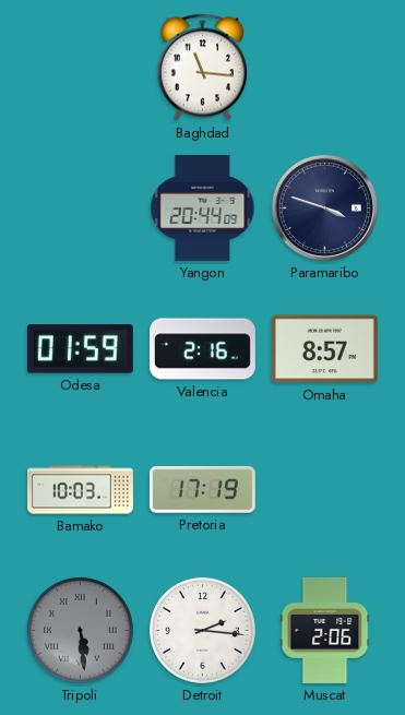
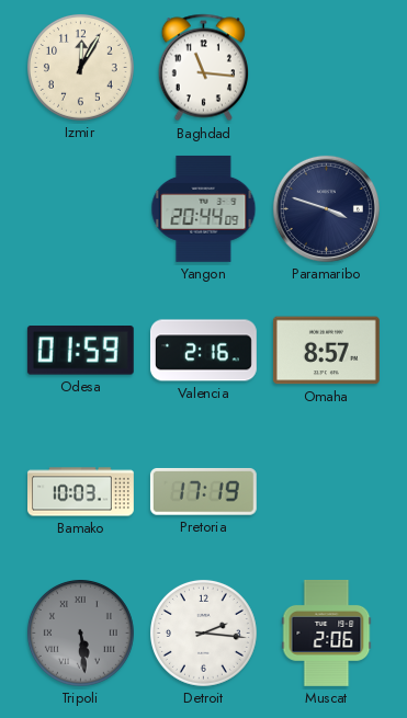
Izmir: none -> 12:05 (80, 67)
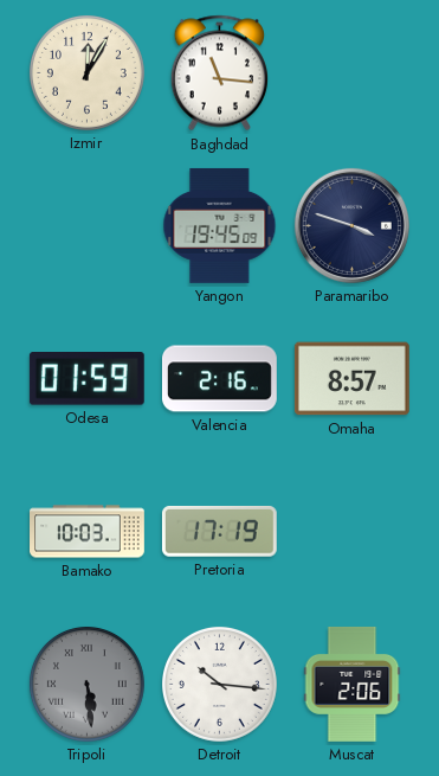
Yangon: 20:44 -> 19:45 (220, 225)
Detroit: 2:16 -> 10:16 (219, 684)
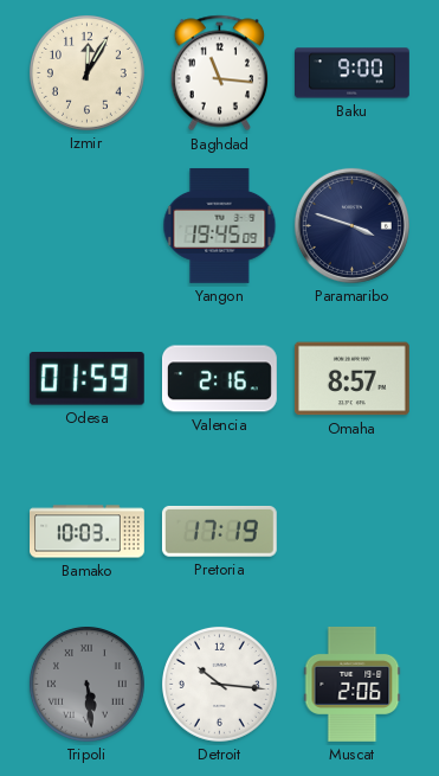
Baku: none -> 9:00 (353, 73)
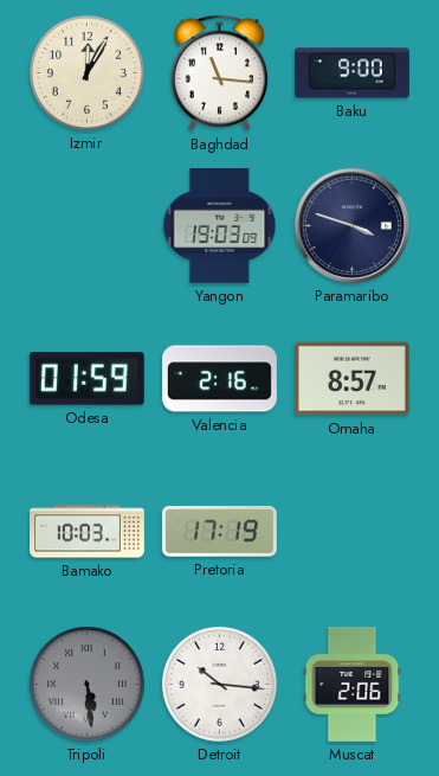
Yangon: 19:45 -> 19:03 (220, 225)
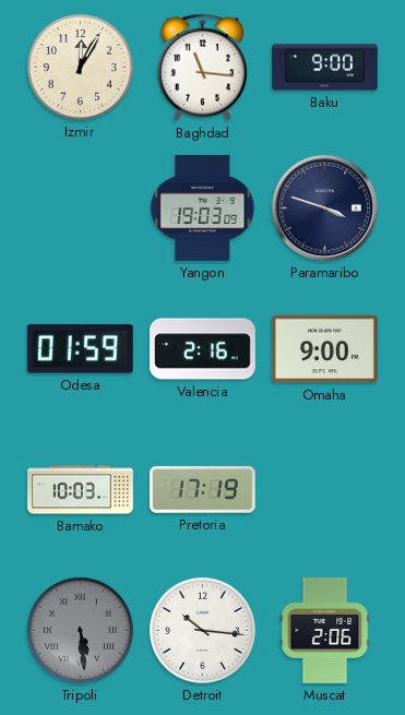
Omaha: 8:57 -> 9:00 (324, 349)
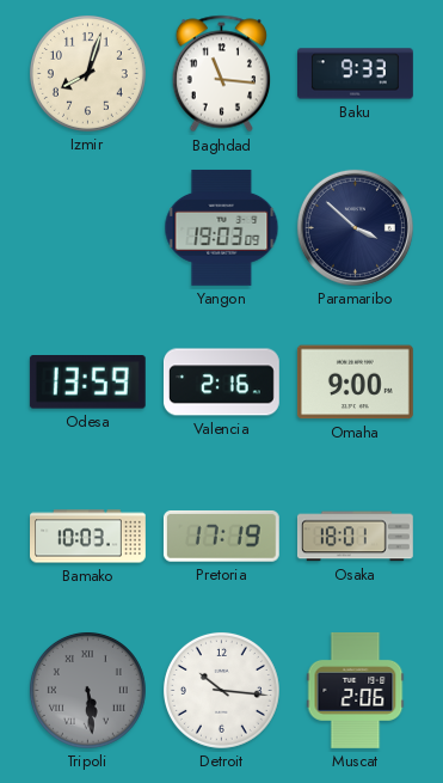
Izmir: 12:05 -> 8:03 (87, 73)
Baku: 9:00 -> 9:33 (356, 74)
Paramaribo: 3:48 -> 3:52 (355, 227)
Odesa: 01:59 -> 13:59 (87, 383)
Osaka: none -> 18:01 (355, 537)
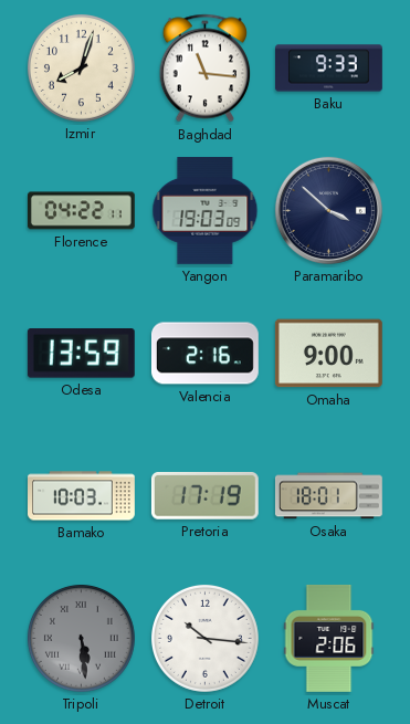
Florence: none -> 04:22 (81, 211)
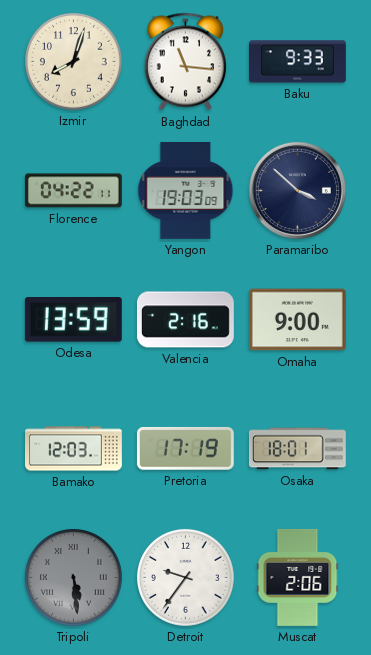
Bamako: 10:03 -> 12:03 (74, 449)
Detroit: 10:16 -> 9:36 (185, 577)
